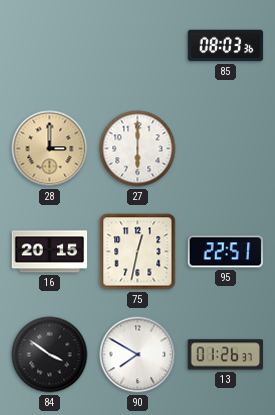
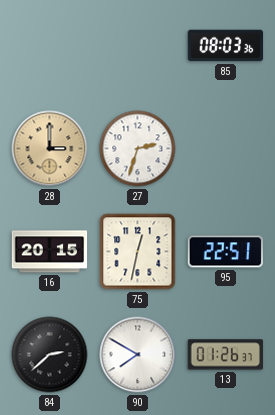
27: 6:00 -> 2:33 (138, 149)
84: 3:51 -> 2:38 (50, 355)
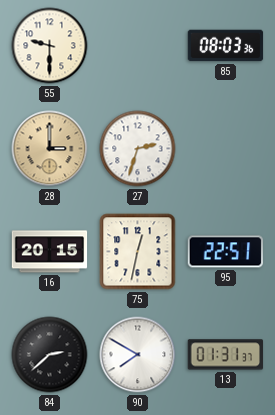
55: none -> 9:30 (50, 46)
13: 01:26 -> 01:31 (226, 355)
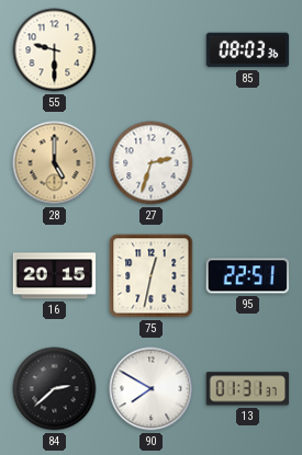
28: 3:00 -> 5:00 (55, 163)
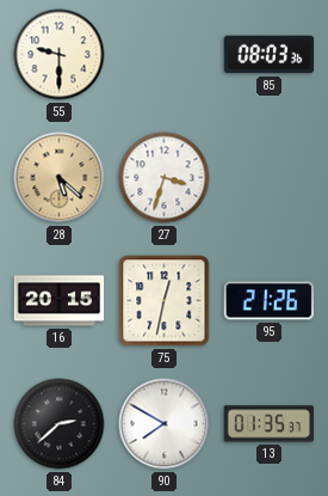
28: 5:00 -> 5:22 (60, 178)
27: 2:33 -> 3:33 (165, 178)
95: 22:51 -> 21:26 (270, 301)
13: 01:31 -> 01:35 (270, 424)
